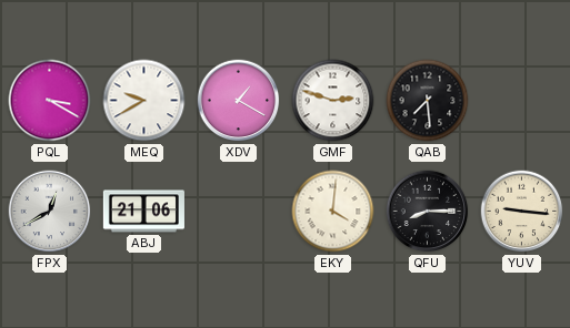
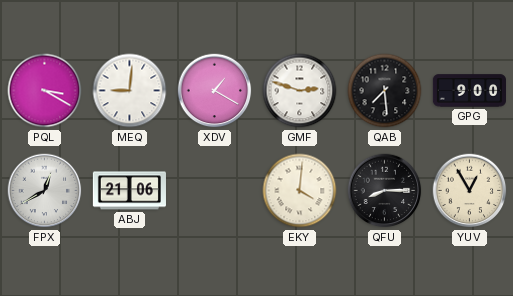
MEQ: 9:40 -> 9:01 (130, 91)
GPG: none -> 9:00 (469, 91)
YUV: 9:16 -> 12:55 (470, 191)
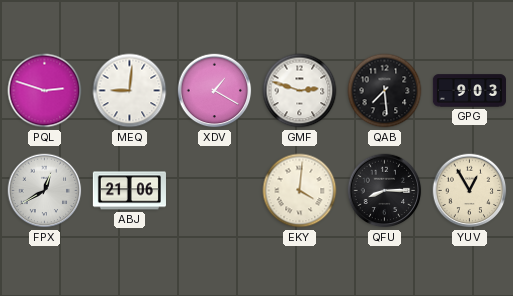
PQL: 3:20 -> 2:48 (45, 91)
GPG: 9:00 -> 9:03 (469, 91)
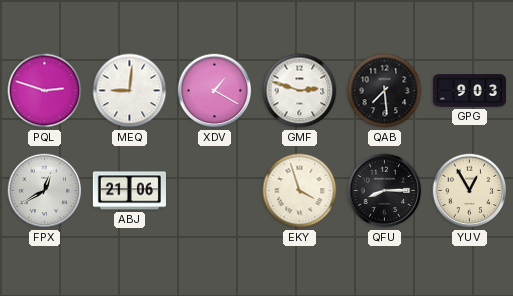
EKY: 4:01 -> 3:57 (300, 191)
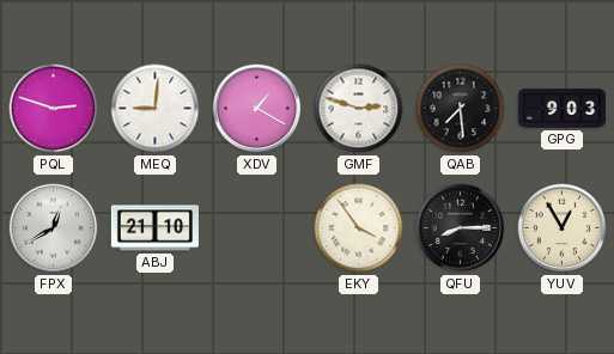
ABJ: 21:06 -> 21:10 (154, 228)
EKY: 3:57 -> 3:54 (359, 228)
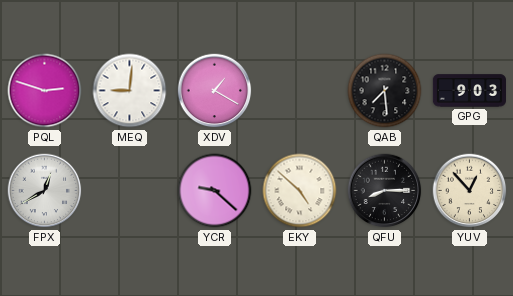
GMF: 2:48 -> none (359, 109)
ABJ: 21:10 -> none (154, 228)
YCR: none -> 9:22 (215, 191)
EKY: 3:54 -> 4:52 (300, 191)
YUV: 12:55 -> 12:53 (470, 191)
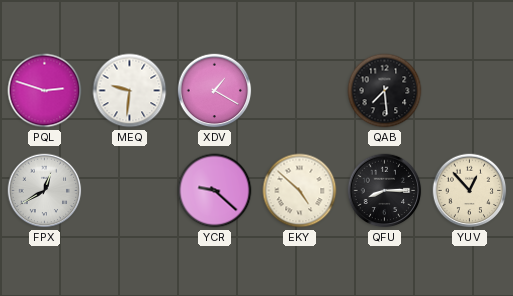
MEQ: 9:01 -> 9:31 (130, 91)
GPG: 9:03 -> none (469, 91)
